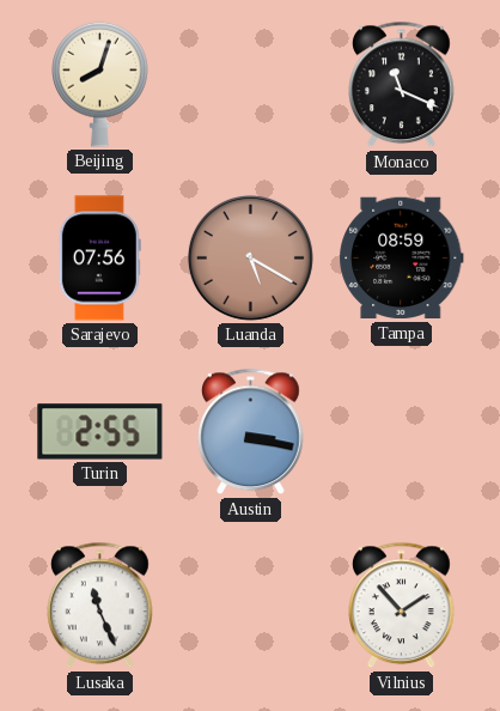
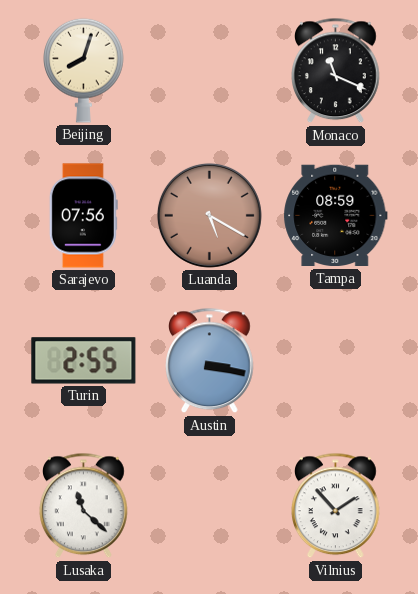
Lusaka: 11:26 -> 11:22 (84, 506)
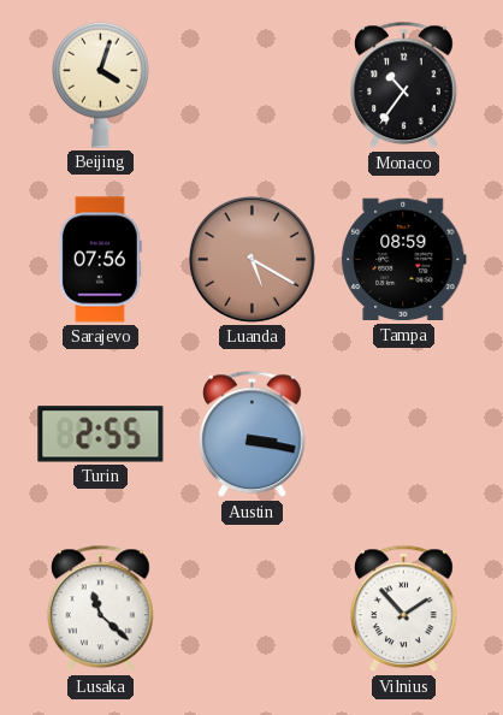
Beijing: 8:03 -> 4:03 (101, 84)
Monaco: 11:19 -> 10:36 (404, 85)
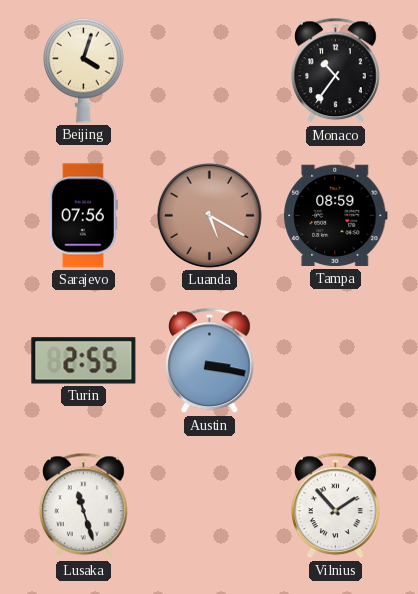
Lusaka: 11:22 -> 11:27 (84, 506)
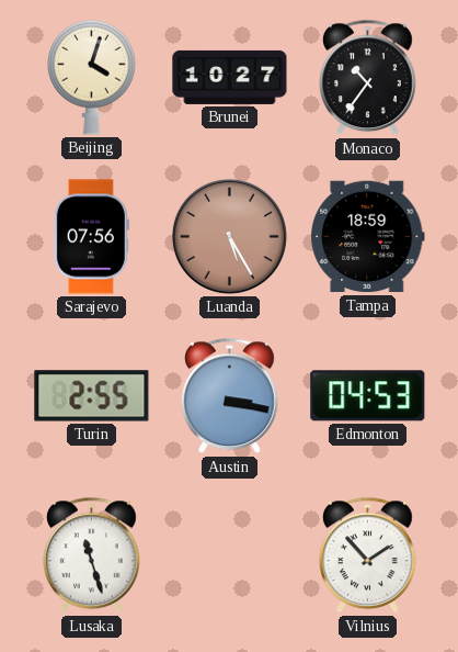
Brunei: none -> 10:27 (230, 77)
Luanda: 5:20 -> 5:25 (229, 236)
Tampa: 08:59 -> 18:59 (368, 237)
Edmonton: none -> 04:53 (368, 396)
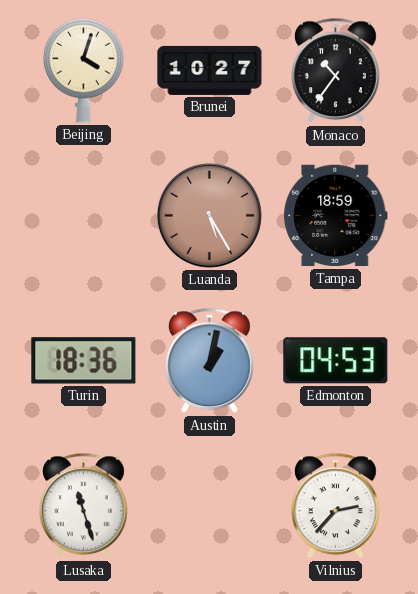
Sarajevo: 07:56 -> none (91, 237)
Turin: 2:55 -> 18:36 (84, 361)
Austin: 3:17 -> 1:02 (210, 361)
Vilnius: 1:53 -> 2:37 (336, 506)
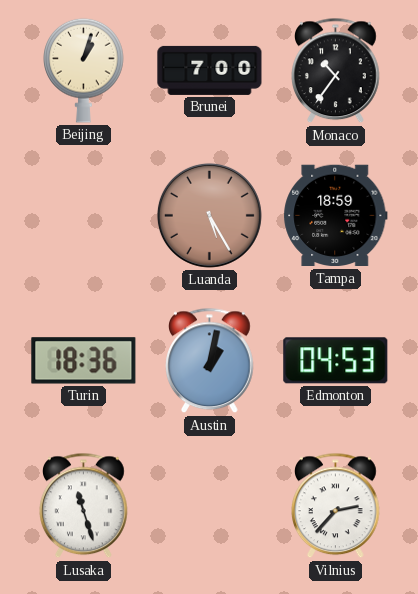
Beijing: 4:03 -> 1:03 (84, 70)
Brunei: 10:27 -> 7:00 (210, 70)
